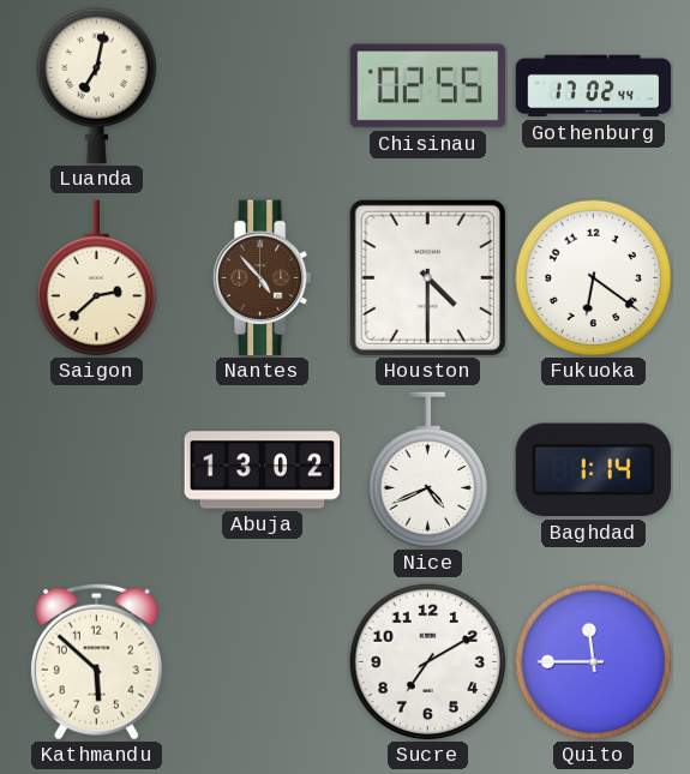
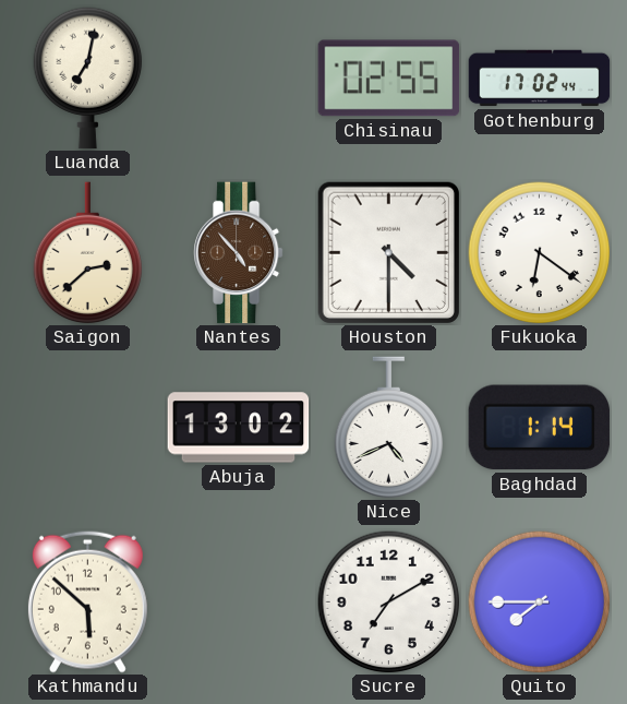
Quito: 11:45 -> 7:45 (540, 602)
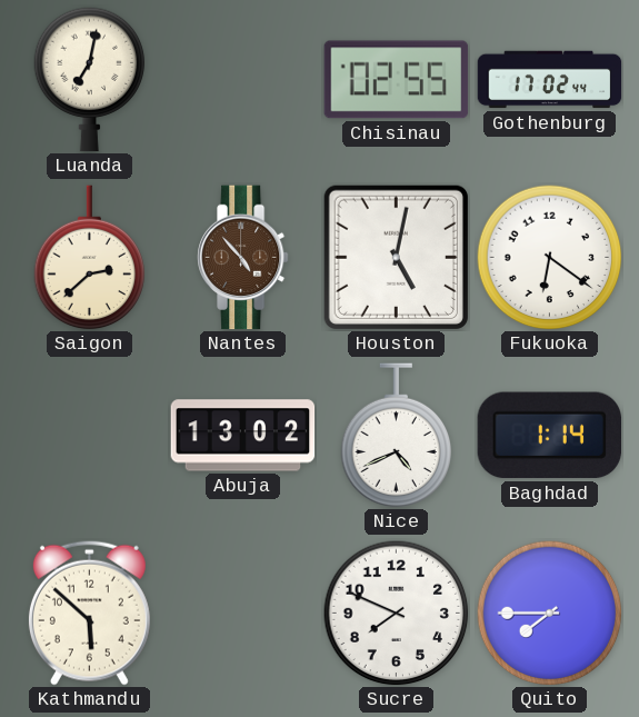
Houston: 4:30 -> 5:02 (396, 257)
Sucre: 7:10 -> 7:49 (397, 614)
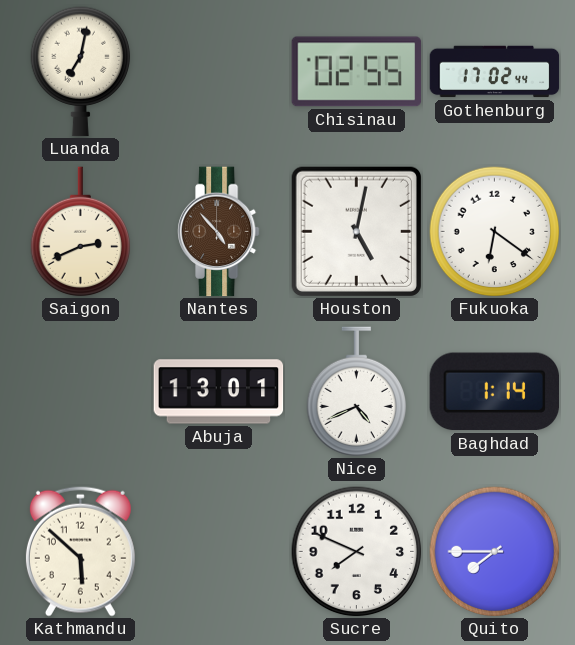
Saigon: 2:38 -> 2:41 (81, 232)
Abuja: 13:02 -> 13:01 (219, 392)
